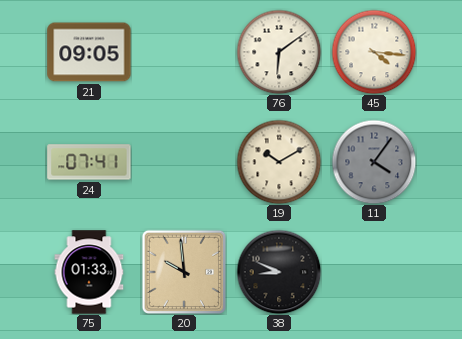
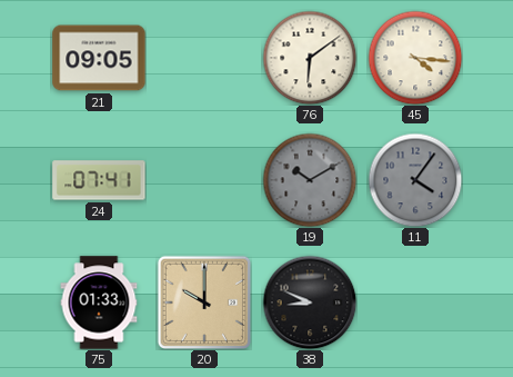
19 dial: cream -> grey (310, 180)
20: 9:59 -> 10:00 (203, 301)
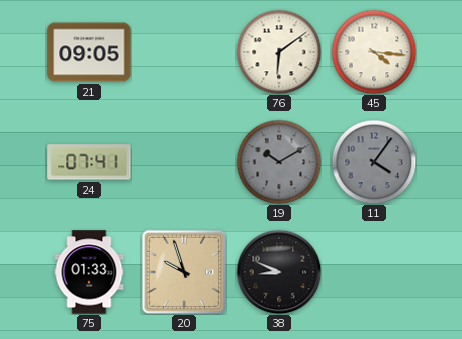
20: 10:00 -> 9:57 (183, 271)
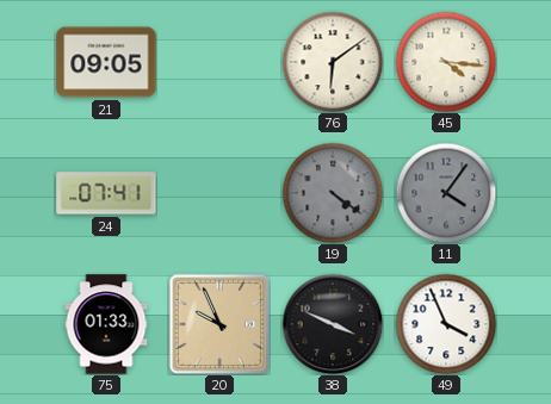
19: 10:10 -> 4:21 (333, 193)
20: 9:57 -> 9:56 (218, 323)
38: 8:49 -> 3:49 (333, 324)
49: none -> 3:56 (446, 324)
